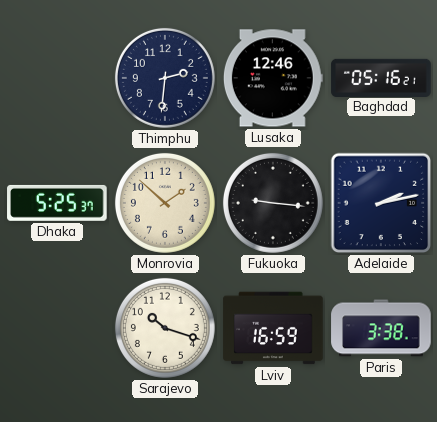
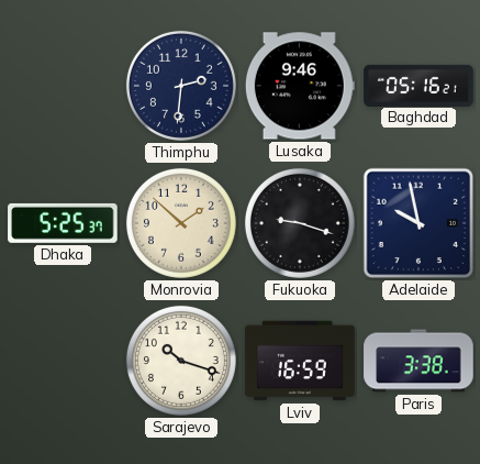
Lusaka: 12:46 -> 9:46 (300, 86)
Fukuoka: 9:16 -> 9:18 (300, 223)
Adelaide: 2:13 -> 9:58 (418, 223)
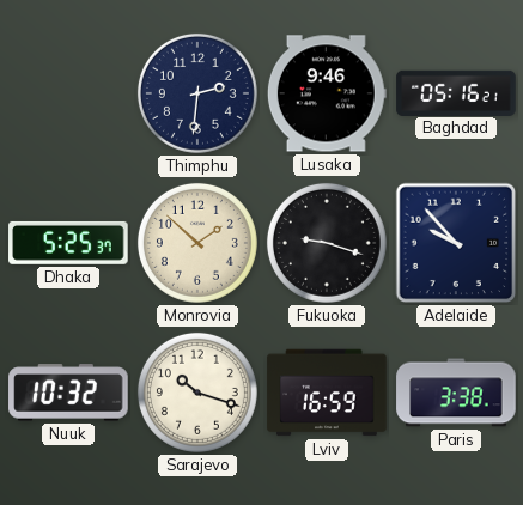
Adelaide: 9:58 -> 9:53 (456, 243)
Nuuk: none -> 10:32 (68, 393)
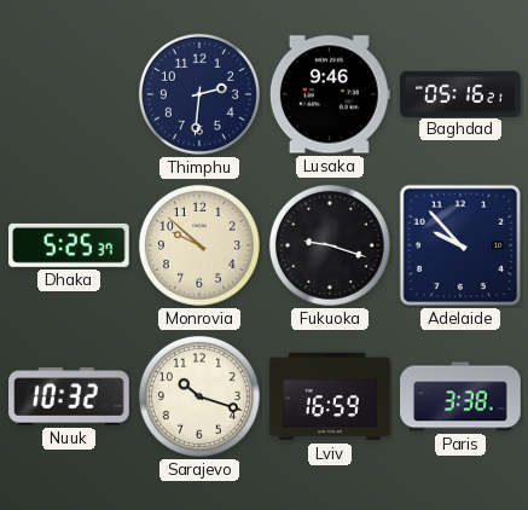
Monrovia: 1:52 -> 9:52 (199, 245)
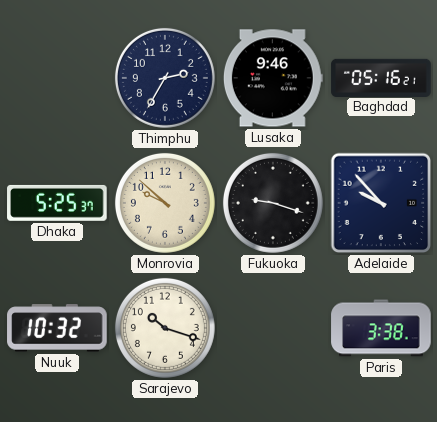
Thimphu: 2:31 -> 2:35 (165, 78)
Lviv: 16:59 -> none (330, 396)
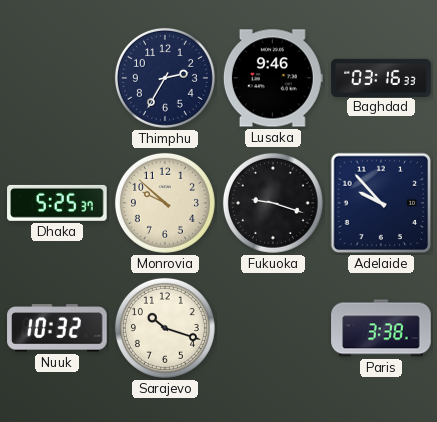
Baghdad: 05:16 -> 03:16 (381, 77)
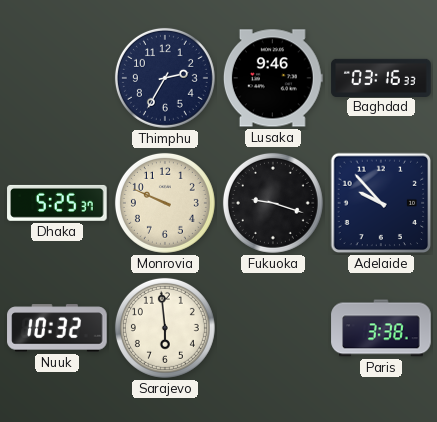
Monrovia: 9:52 -> 9:49 (165, 203)
Sarajevo: 10:18 -> 5:59 (165, 328)
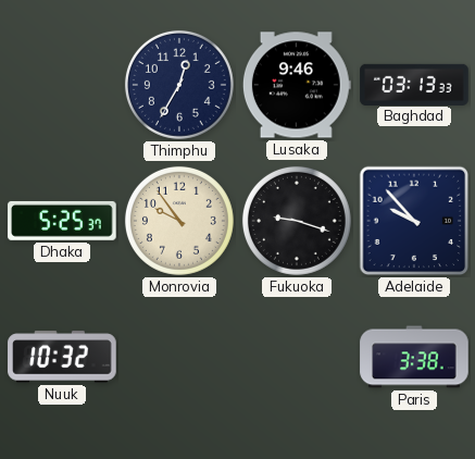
Thimphu: 2:35 -> 12:35 (179, 85)
Baghdad: 03:16 -> 03:13 (414, 84)
Monrovia: 9:49 -> 9:54 (179, 221)
Sarajevo: 5:59 -> none (165, 328)
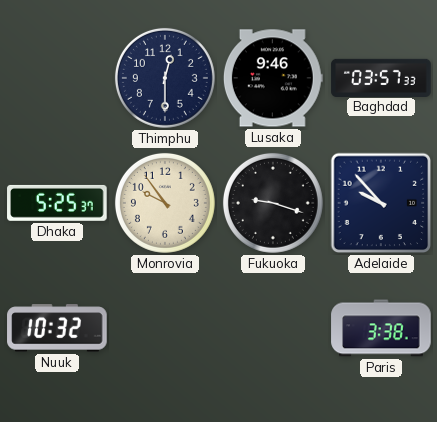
Thimphu: 12:35 -> 12:30 (165, 78)
Baghdad: 03:13 -> 03:57 (381, 77)
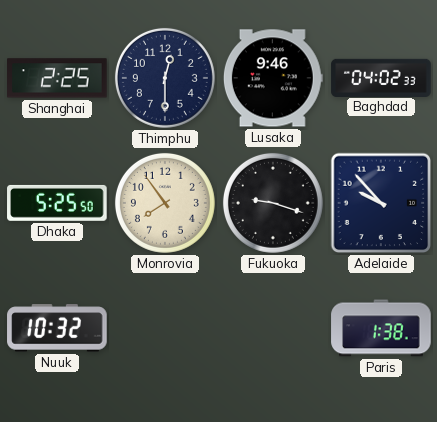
Shanghai: none -> 2:25 (58, 78)
Baghdad: 03:57 -> 04:02 (381, 77)
Dhaka: 5:25:37 -> 5:25:50 (57, 203)
Monrovia: 9:54 -> 7:54 (165, 203)
Paris: 3:38 -> 1:38 (381, 328)
